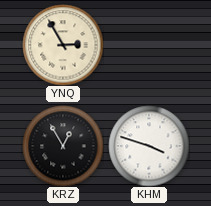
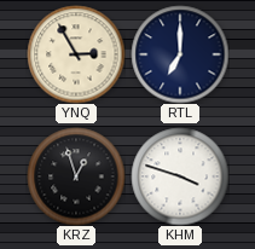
RTL: none -> 7:00 (180, 54)
KRZ: 12:55 -> 12:57 (76, 176)
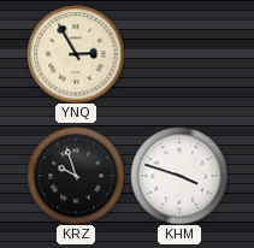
RTL: 7:00 -> none (180, 54)
KRZ: 12:57 -> 9:57 (76, 176)
